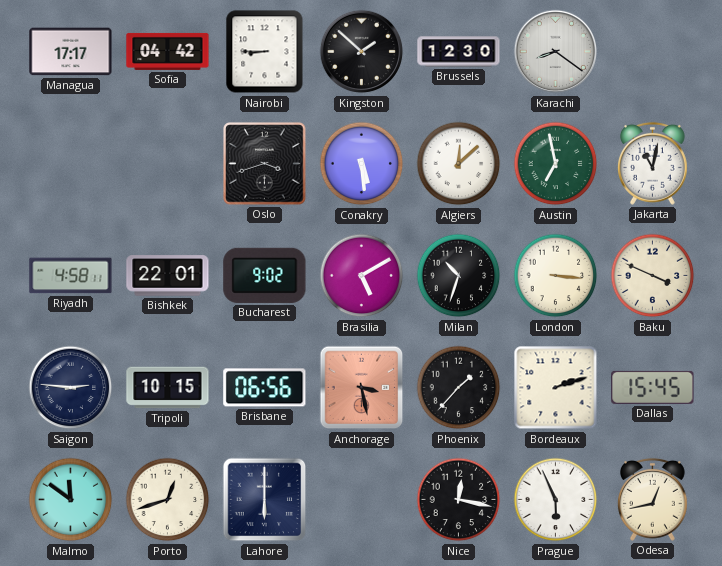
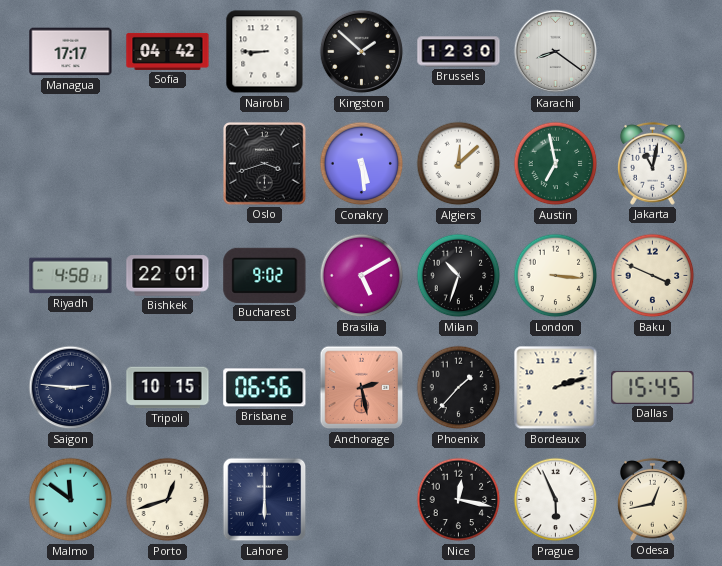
Anchorage: 3:28 -> 2:28 (362, 388)
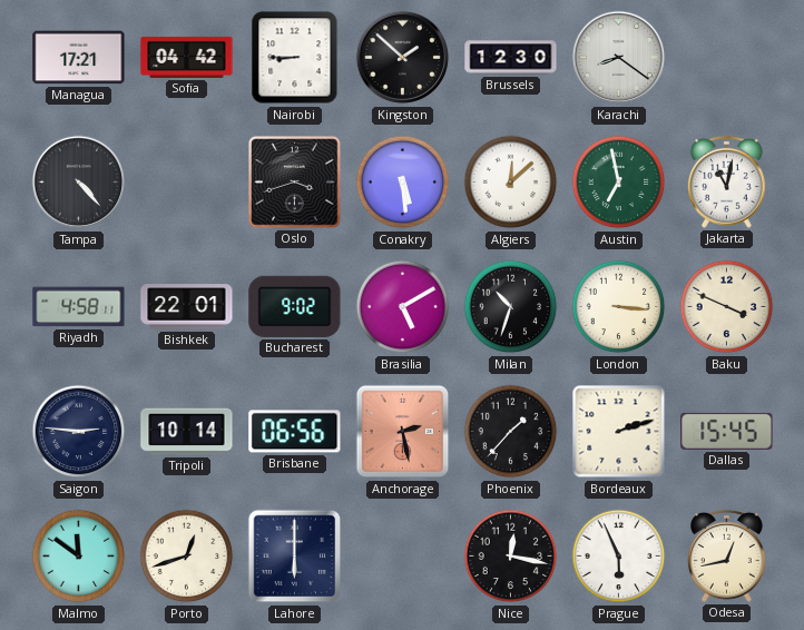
Managua: 17:17 -> 17:21 (79, 58)
Tampa: none -> 4:23 (79, 183)
Tripoli: 10:15 -> 10:14 (187, 432)
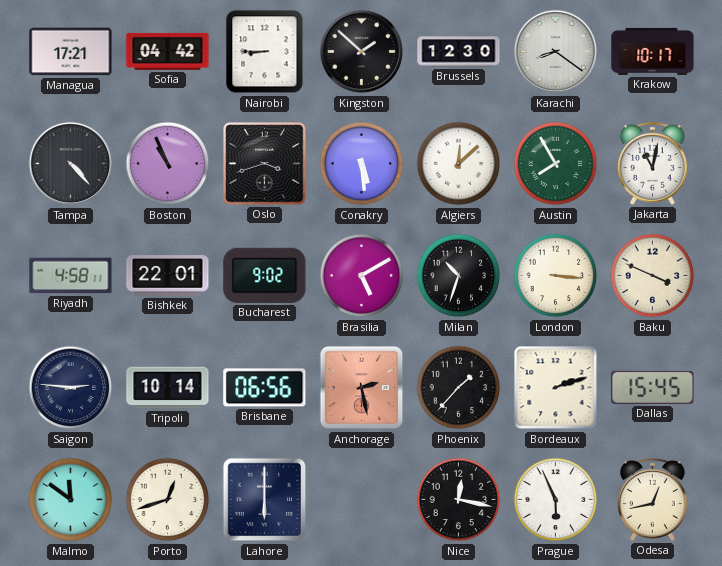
Krakow: none -> 10:17 (653, 51)
Boston: none -> 10:56 (168, 164)
Austin: 6:58 -> 7:55 (556, 164)
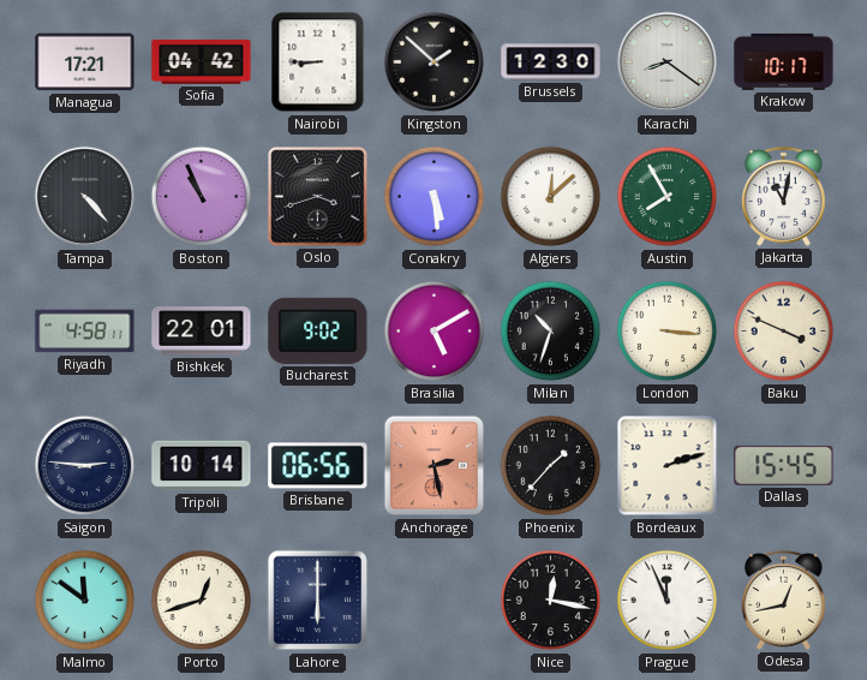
Prague: 5:56 -> 11:56 (668, 601)
